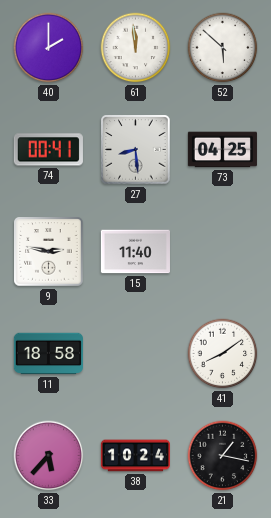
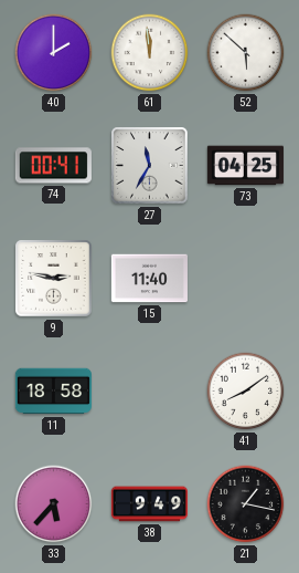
27: 8:29 -> 11:35 (150, 166)
38: 10:24 -> 9:49 (149, 504)
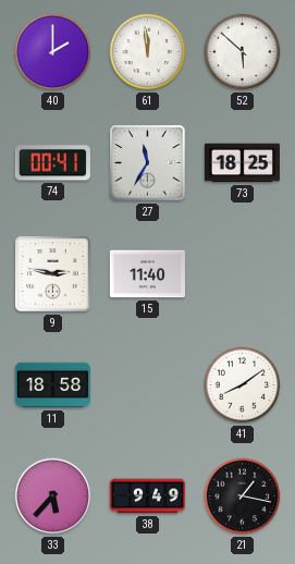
73: 04:25 -> 18:25 (242, 163)
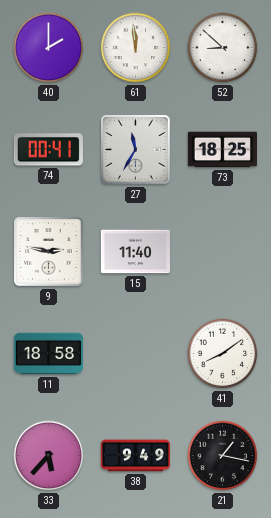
52: 5:52 -> 8:52 (223, 48)
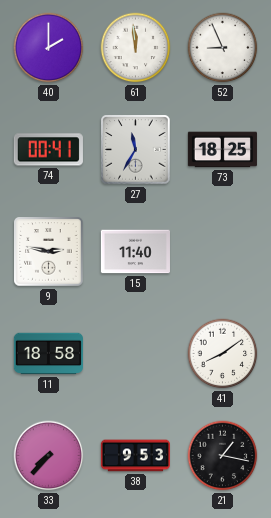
52: 8:52 -> 8:56 (223, 48)
33: 5:37 -> 7:37 (49, 456)
38: 9:49 -> 9:53 (135, 456)
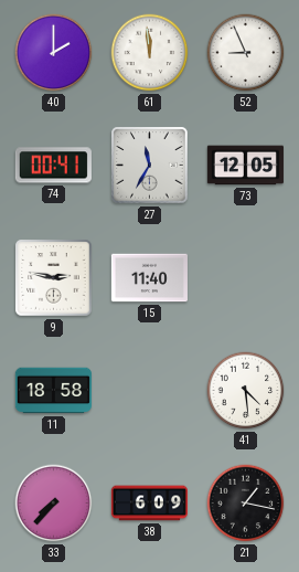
73: 18:25 -> 12:05 (245, 166)
41: 8:09 -> 4:29 (246, 391)
38: 9:53 -> 6:09 (149, 504)
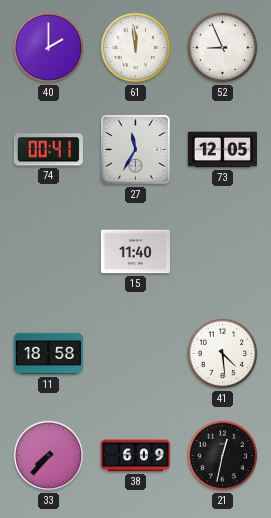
9: 2:47 -> none (54, 278)
21: 1:17 -> 12:32 (223, 456)
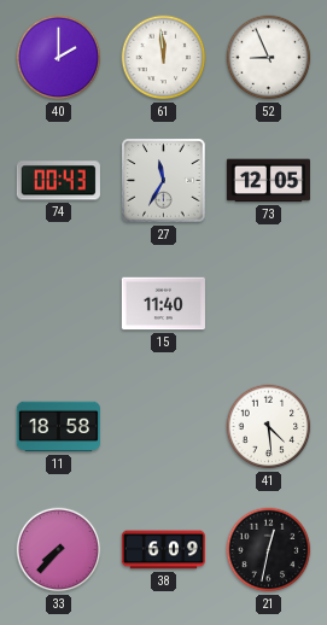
74: 00:41 -> 00:43 (58, 181)
